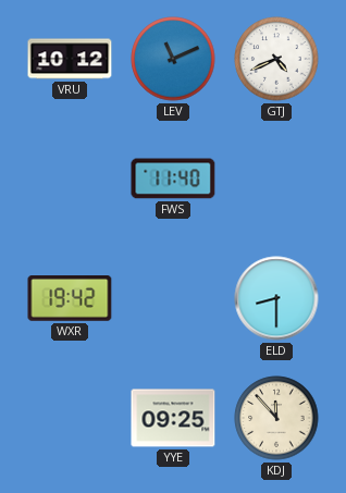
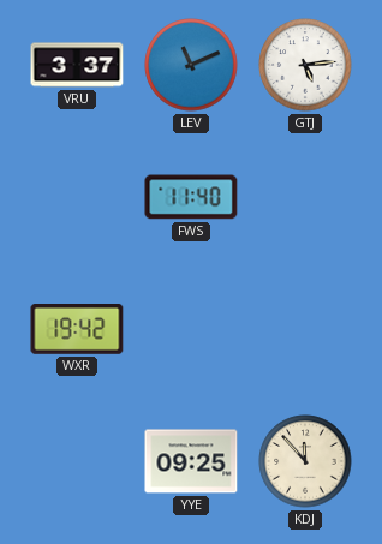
VRU: 10:12 -> 3:37 (77, 65)
GTJ: 4:41 -> 5:14 (305, 65)
ELD: 8:30 -> none (276, 298)
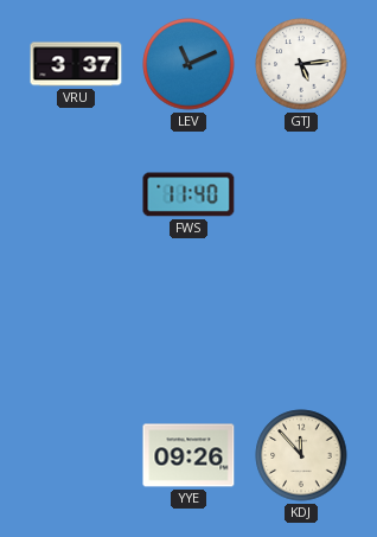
WXR: 19:42 -> none (77, 330)
YYE: 09:25 -> 09:26 (188, 455)
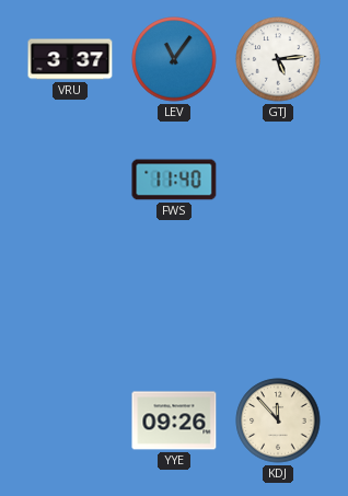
LEV: 11:11 -> 11:06 (174, 59)
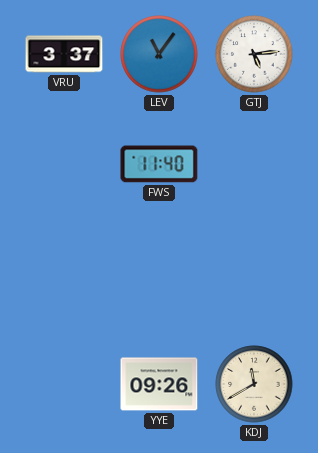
KDJ: 11:53 -> 11:40 (254, 384)
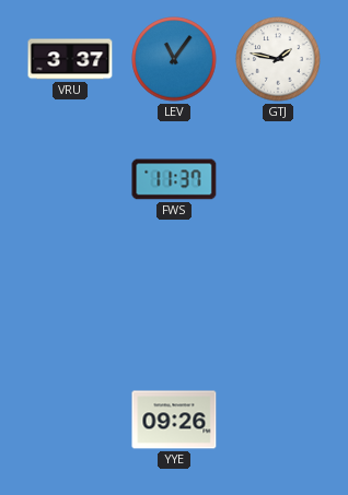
GTJ: 5:14 -> 1:47 (278, 59)
FWS: 11:40 -> 11:37 (174, 179)
KDJ: 11:40 -> none (254, 384)
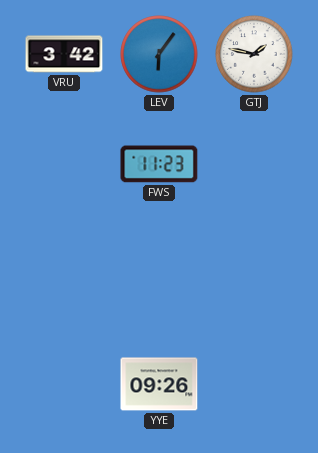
VRU: 3:37 -> 3:42 (64, 54)
LEV: 11:06 -> 6:06 (159, 54)
FWS: 11:37 -> 11:23 (159, 164)
